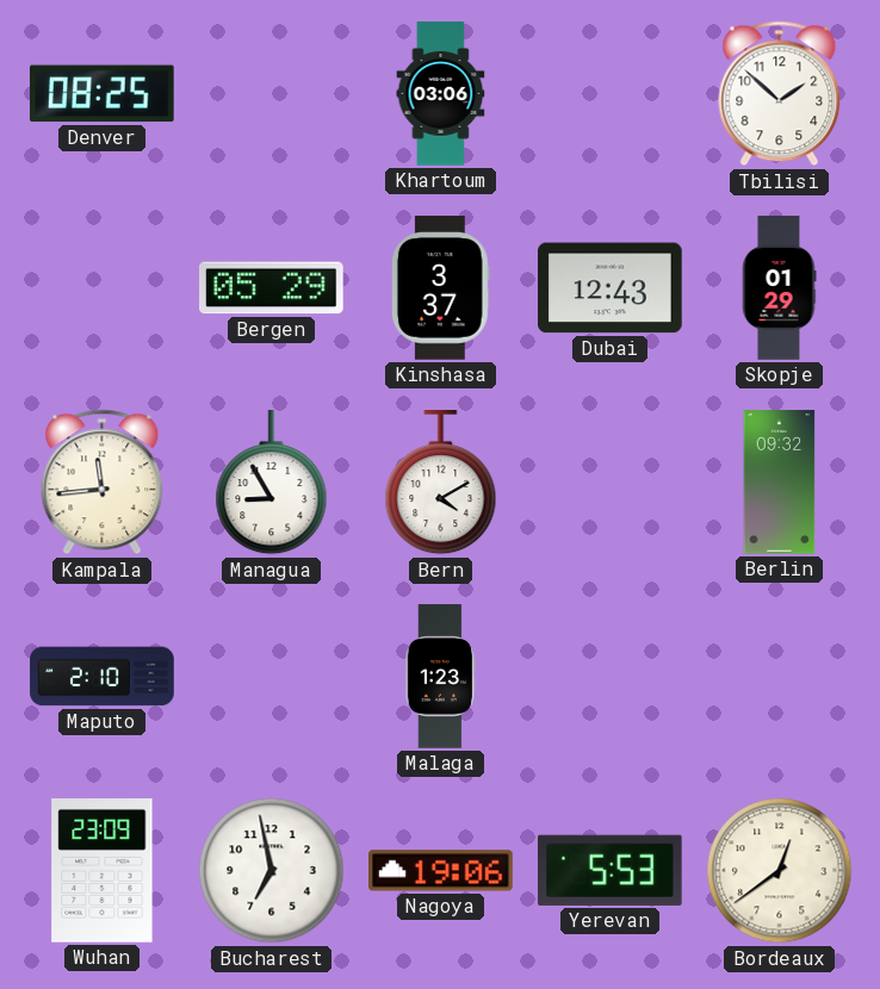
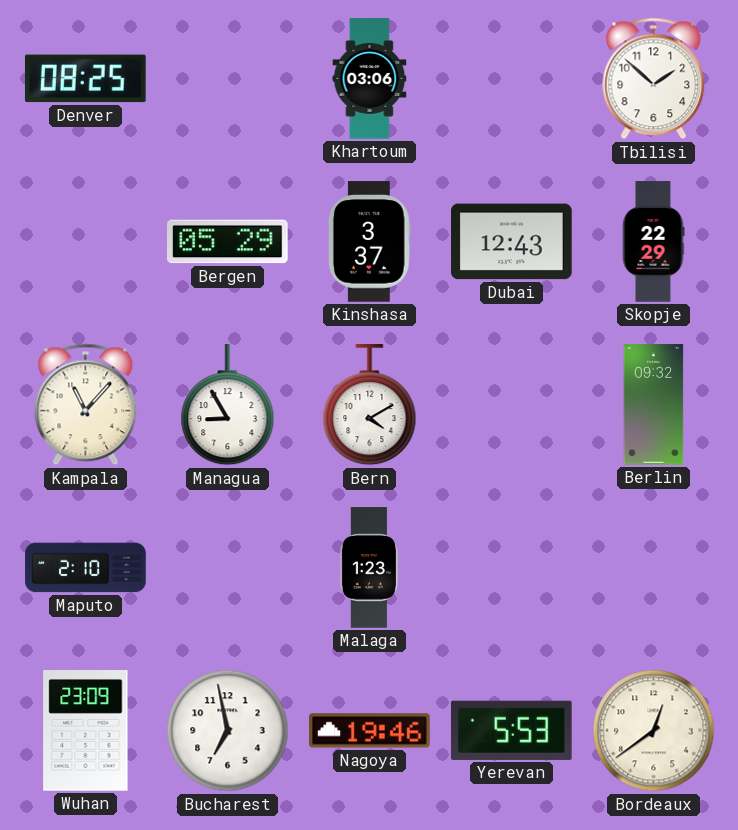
Skopje: 01:29 -> 22:29 (653, 242)
Kampala: 11:44 -> 11:07 (86, 405)
Nagoya: 19:06 -> 19:46 (370, 731)
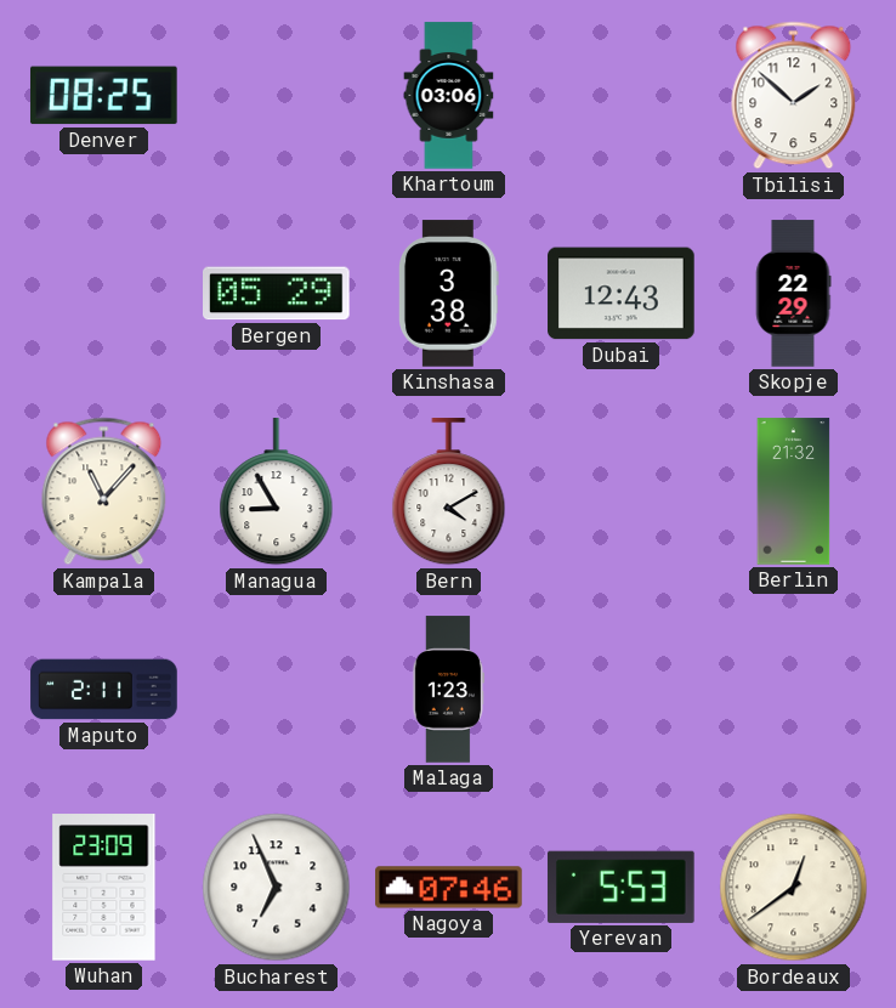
Kinshasa: 3:37 -> 3:38 (448, 294)
Berlin: 09:32 -> 21:32 (794, 492)
Maputo: 2:10 -> 2:11 (104, 690)
Bucharest: 6:58 -> 6:56 (277, 888)
Nagoya: 19:46 -> 07:46 (449, 888)
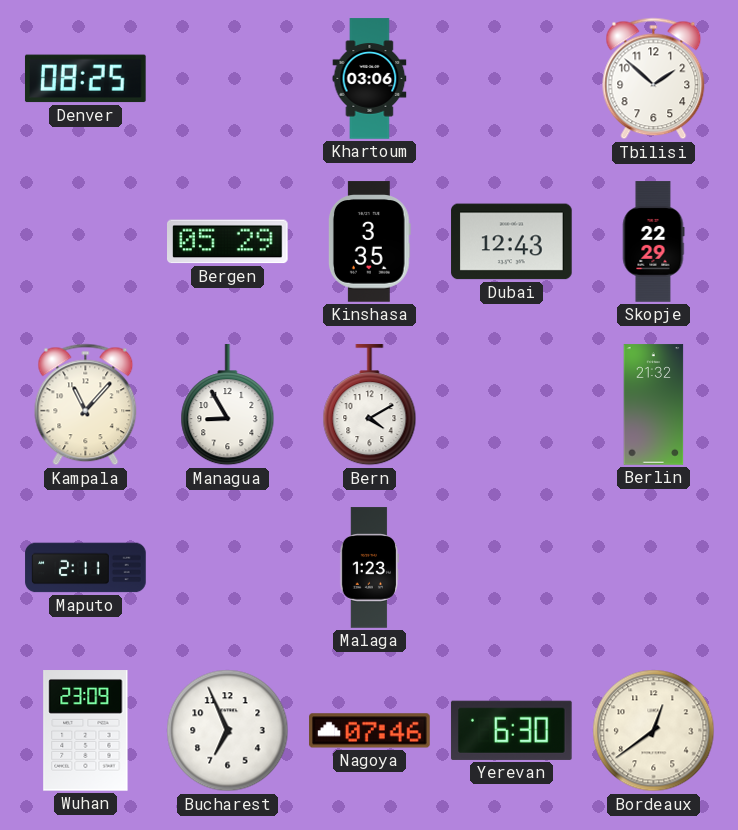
Kinshasa: 3:38 -> 3:35 (369, 242)
Yerevan: 5:53 -> 6:30 (511, 730)
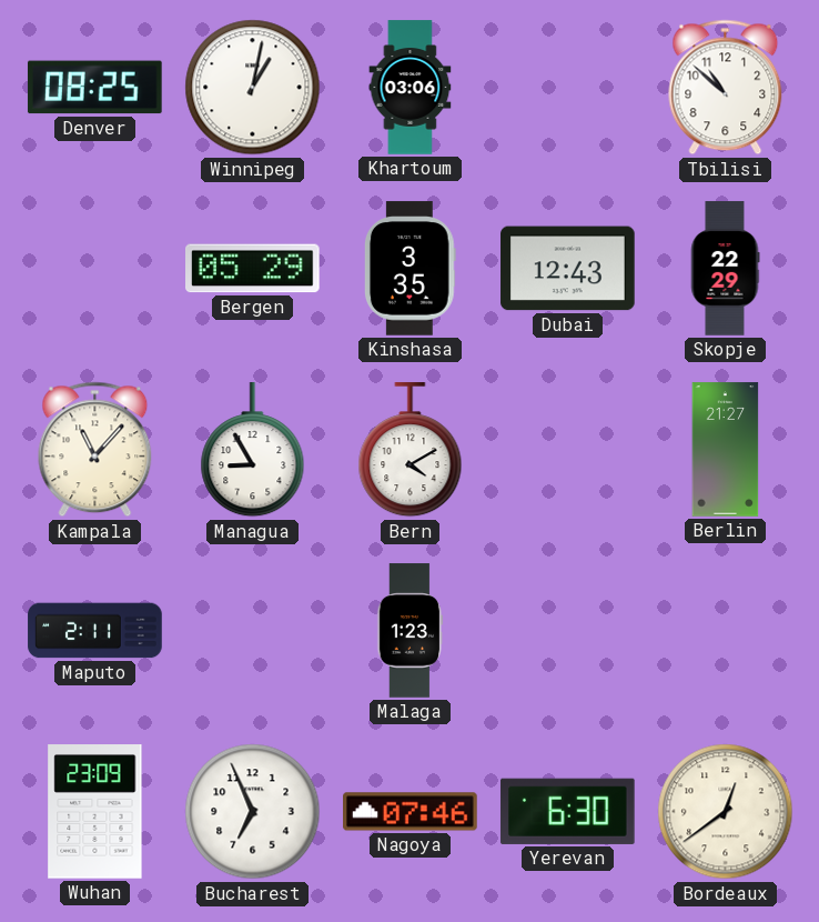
Winnipeg: none -> 1:02 (253, 88)
Tbilisi: 1:52 -> 10:52 (726, 88)
Berlin: 21:32 -> 21:27 (726, 450)
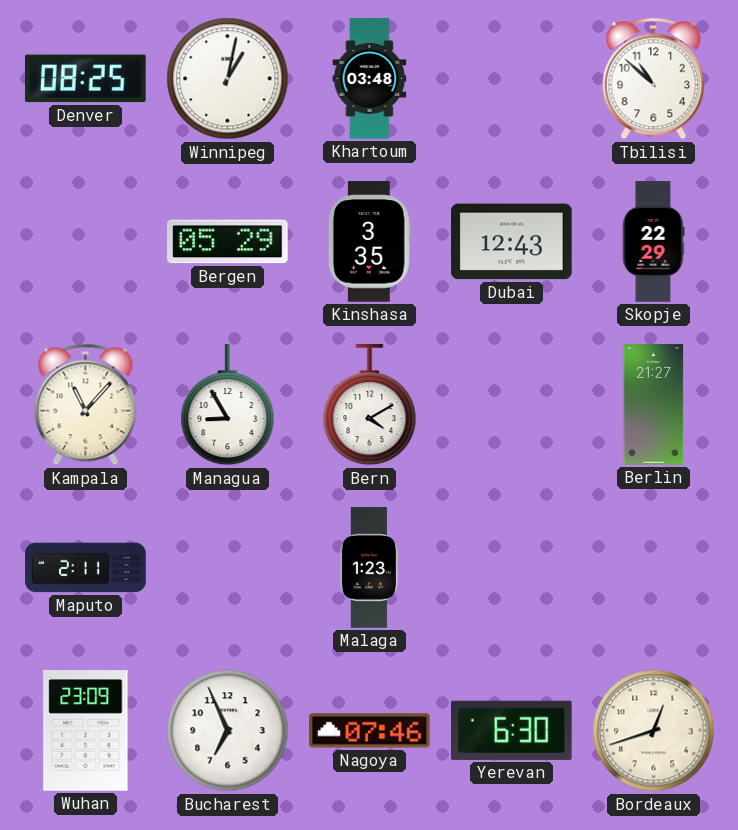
Khartoum: 03:06 -> 03:48 (370, 79)
Bordeaux: 12:39 -> 12:42 (654, 731)
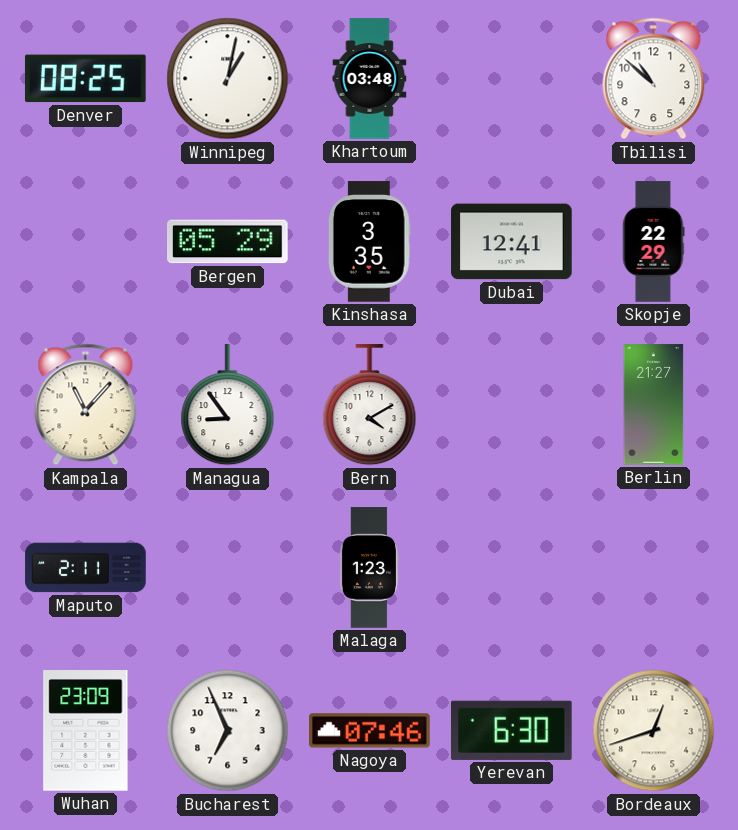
Dubai: 12:43 -> 12:41 (512, 242)
Managua: 8:55 -> 8:54 (228, 405)
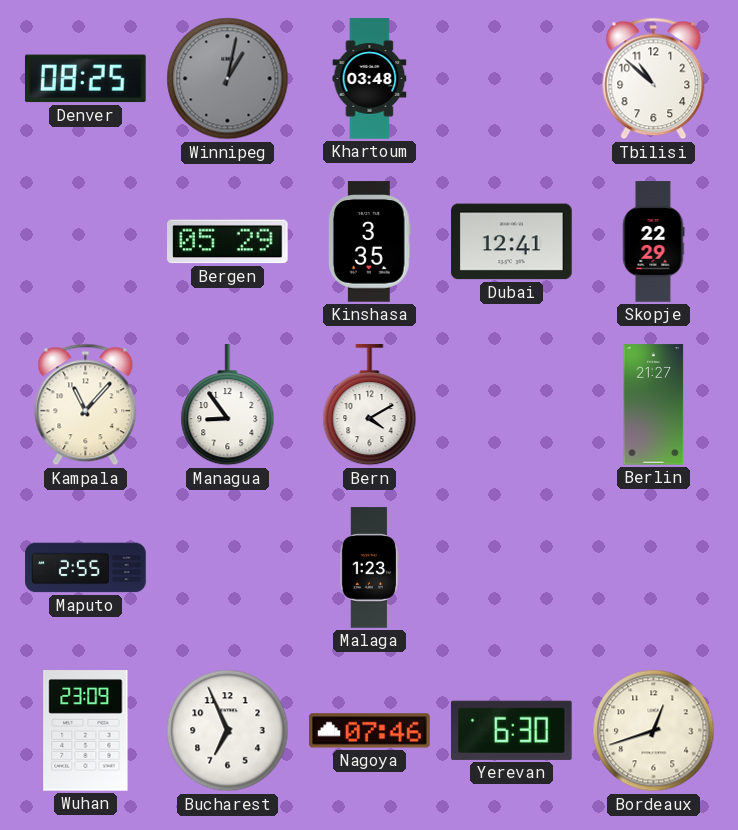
Winnipeg dial: white -> grey (228, 79)
Maputo: 2:11 -> 2:55 (86, 568)
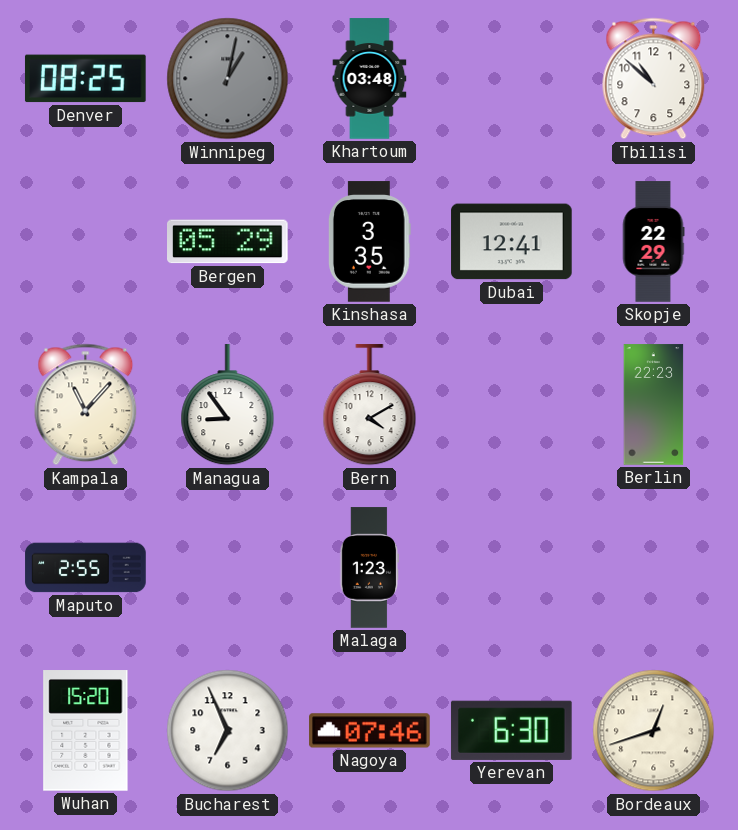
Berlin: 21:27 -> 22:23 (654, 405)
Wuhan: 23:09 -> 15:20 (86, 731)
